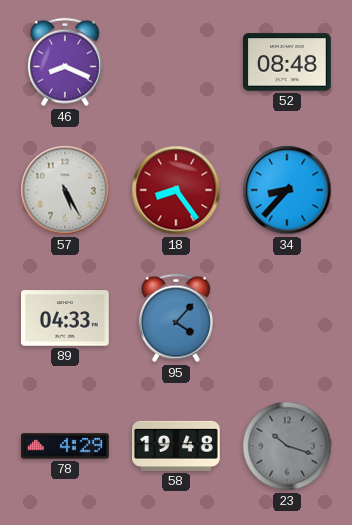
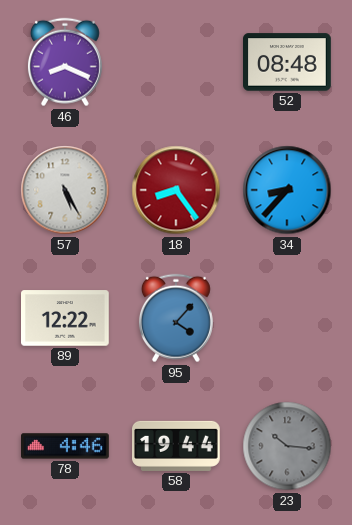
89: 04:33 -> 12:22 (66, 318)
78: 4:29 -> 4:46 (66, 446)
58: 19:48 -> 19:44 (177, 446)
23: 10:18 -> 10:16 (287, 446)
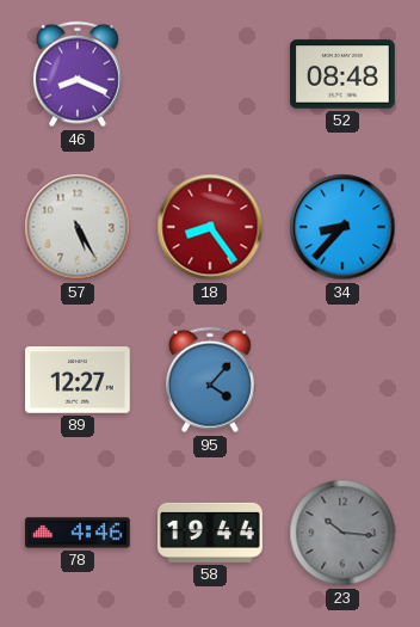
89: 12:22 -> 12:27 (79, 380)
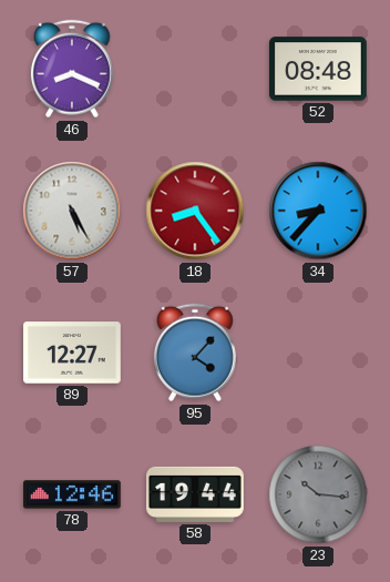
78: 4:46 -> 12:46 (73, 494)
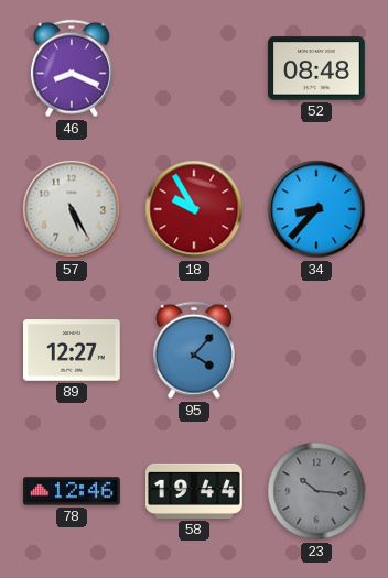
18: 8:24 -> 9:55 (194, 209)
